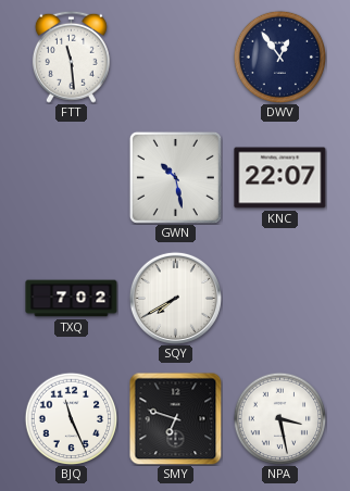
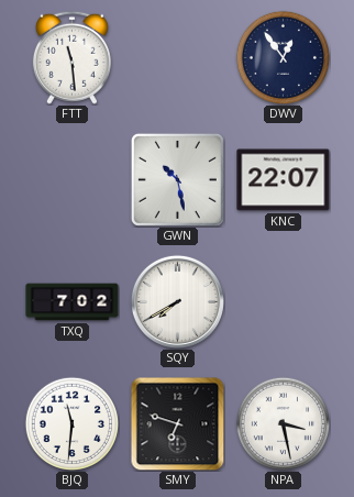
BJQ: 11:26 -> 11:31 (71, 423)
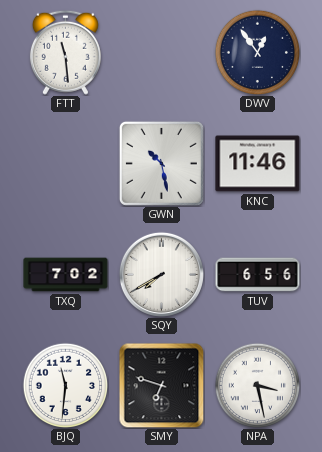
KNC: 22:07 -> 11:46 (258, 164)
TUV: none -> 6:56 (258, 275)
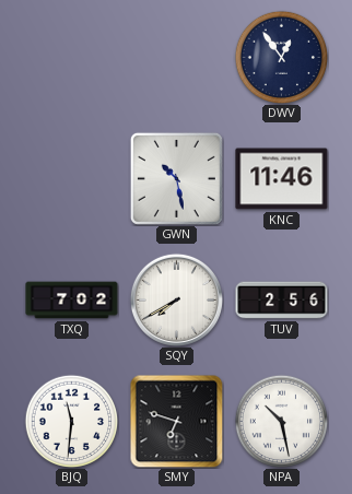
FTT: 11:29 -> none (65, 52)
TUV: 6:56 -> 2:56 (282, 301)
NPA: 3:28 -> 10:28 (281, 421)
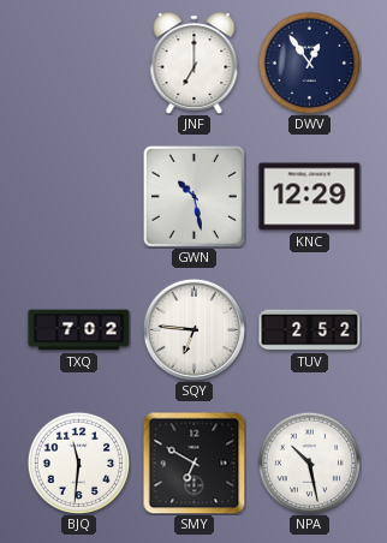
JNF: none -> 7:00 (195, 64)
KNC: 11:46 -> 12:29 (310, 197)
SQY: 7:40 -> 6:46 (194, 329)
TUV: 2:56 -> 2:52 (310, 330)
SMY: 6:48 -> 6:50 (194, 463)
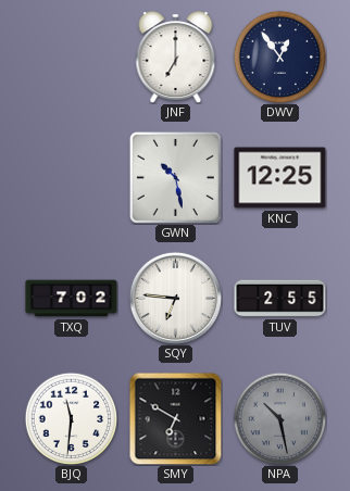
KNC: 12:29 -> 12:25 (280, 178)
TUV: 2:52 -> 2:55 (280, 299)
NPA dial: white -> grey (279, 418)
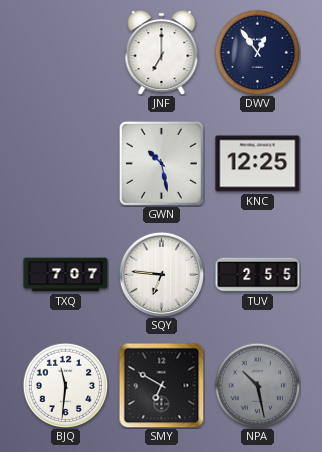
TXQ: 7:02 -> 7:07 (66, 275)
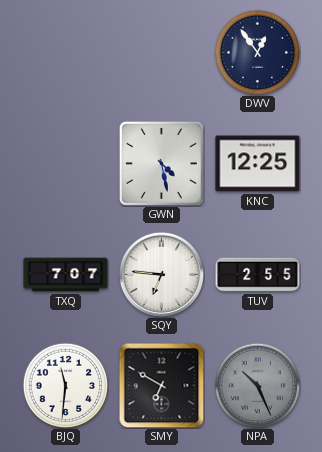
JNF: 7:00 -> none (162, 53)
GWN: 10:28 -> 4:28 (161, 163)
NPA: 10:28 -> 10:26 (257, 385)
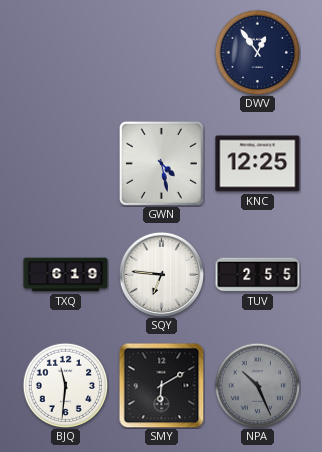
TXQ: 7:07 -> 6:19 (66, 275)
SMY: 6:50 -> 6:10 (161, 385)
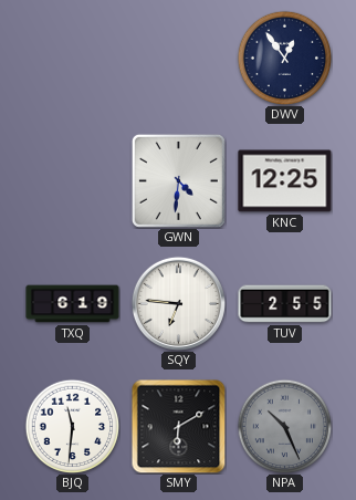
GWN: 4:28 -> 4:31 (178, 180)
